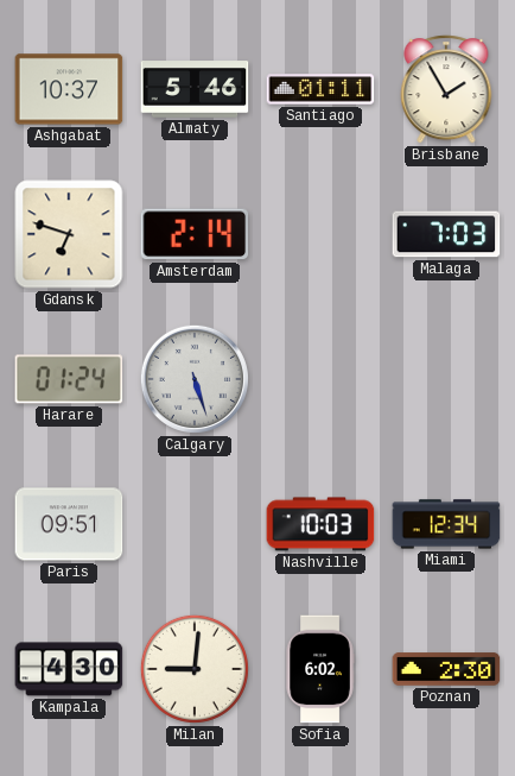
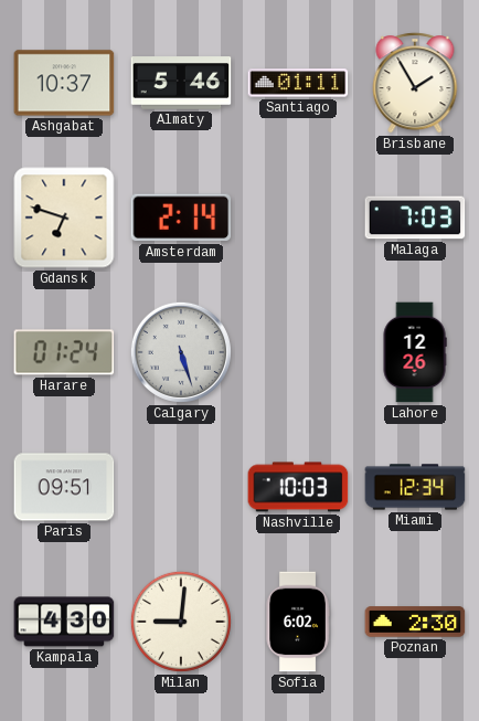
Lahore: none -> 12:26 (415, 352)
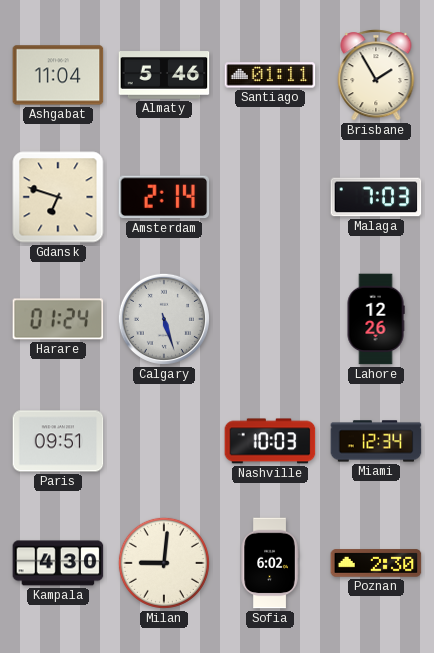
Ashgabat: 10:37 -> 11:04 (58, 75)
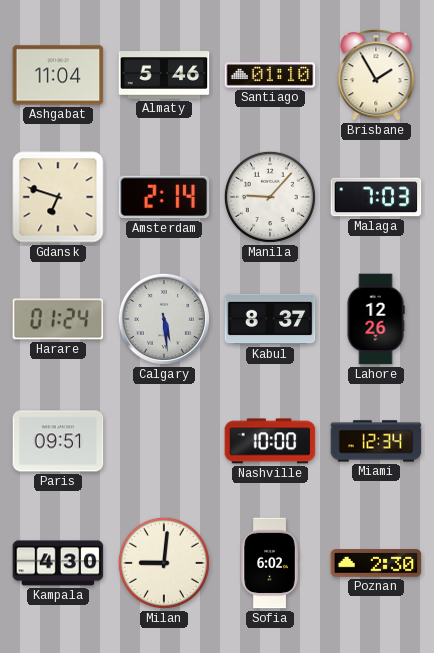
Santiago: 01:11 -> 01:10 (270, 75)
Manila: none -> 9:07 (270, 197)
Calgary: 5:27 -> 5:29 (164, 319)
Kabul: none -> 8:37 (270, 319)
Nashville: 10:03 -> 10:00 (270, 441)
